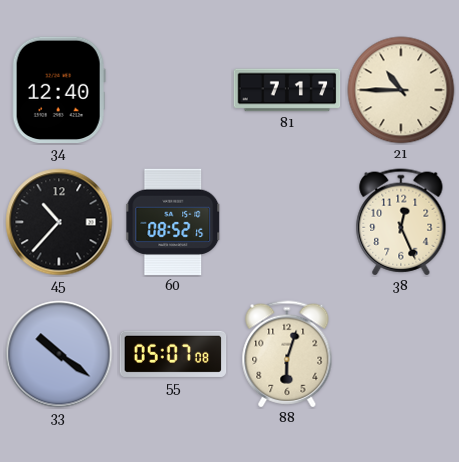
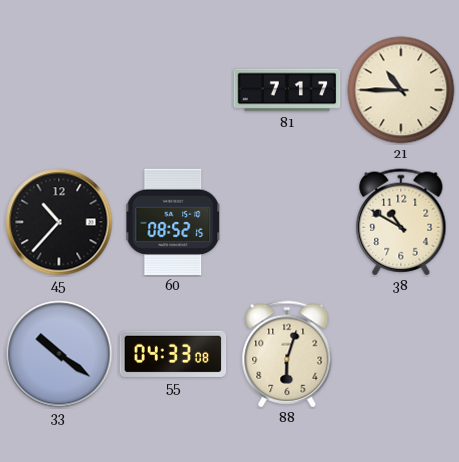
34: 12:40 -> none (59, 90)
38: 12:26 -> 10:50 (401, 222)
55: 05:07 -> 04:33 (173, 354)
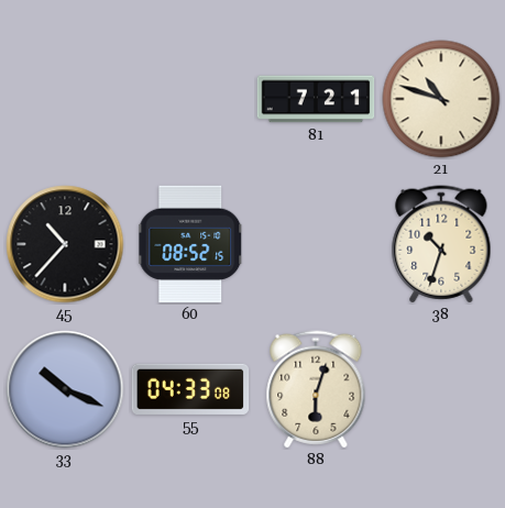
81: 7:17 -> 7:21 (316, 99)
21: 10:45 -> 10:48 (441, 99)
38: 10:50 -> 10:33 (441, 244)
33: 10:21 -> 10:19 (65, 389)
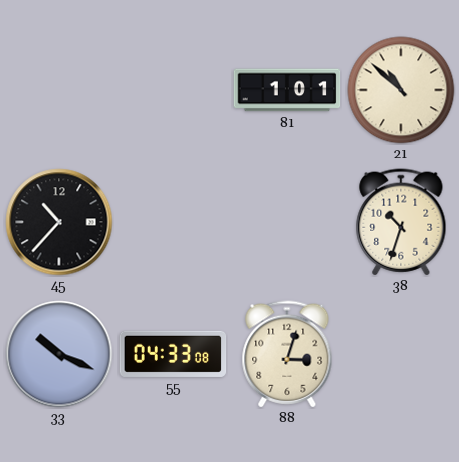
81: 7:21 -> 1:01 (287, 90)
21: 10:48 -> 10:52 (401, 90)
60: 08:52 -> none (190, 244)
88: 6:03 -> 3:03 (287, 354)
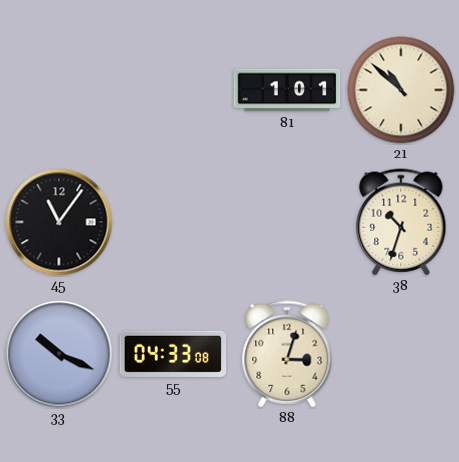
45: 10:37 -> 11:06 (59, 222)
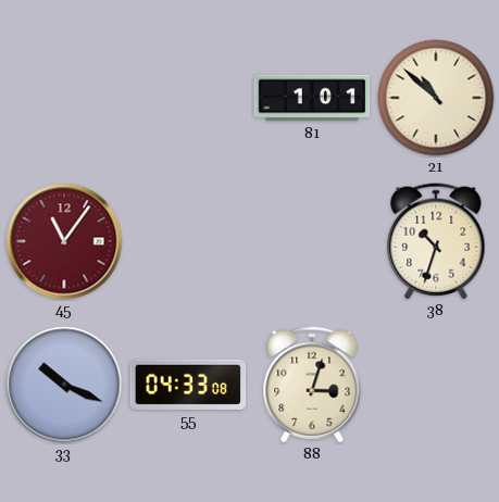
45 dial: black -> burgundy (64, 241)
